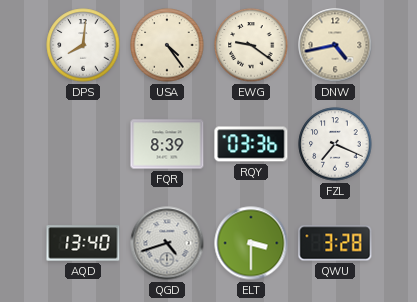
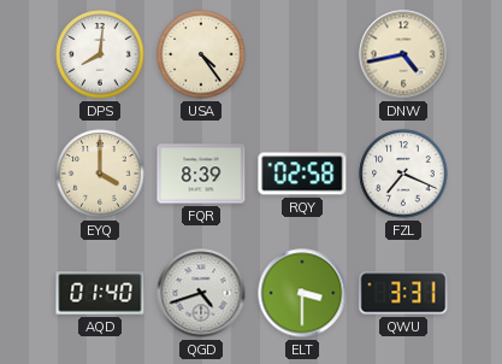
EWG: 9:21 -> none (251, 45)
EYQ: none -> 4:00 (100, 174)
RQY: 03:36 -> 02:58 (302, 174)
AQD: 13:40 -> 01:40 (100, 293)
QWU: 3:28 -> 3:31 (403, 293)
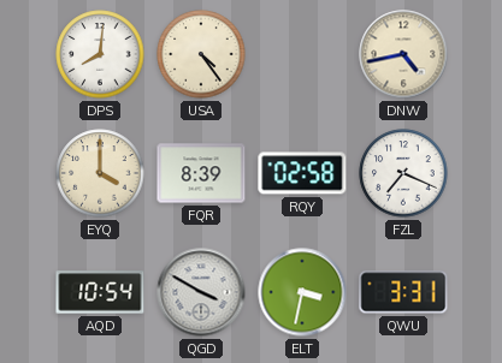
AQD: 01:40 -> 10:54 (100, 292)
QGD: 4:42 -> 3:50 (201, 292)
ELT: 3:30 -> 3:32 (302, 292)
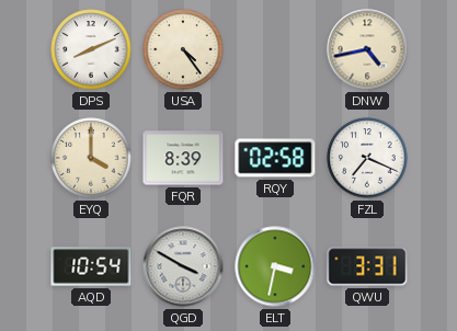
DPS: 8:01 -> 8:11 (91, 49)
